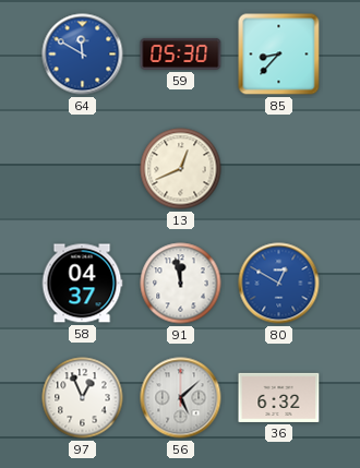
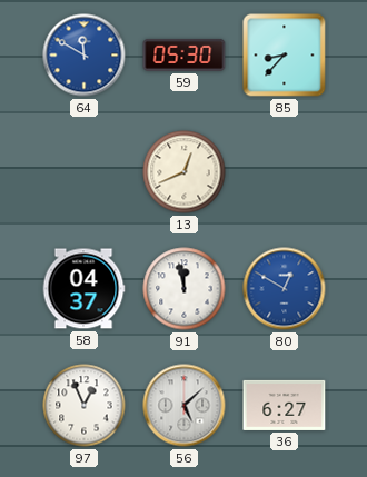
36: 6:32 -> 6:27 (285, 405)
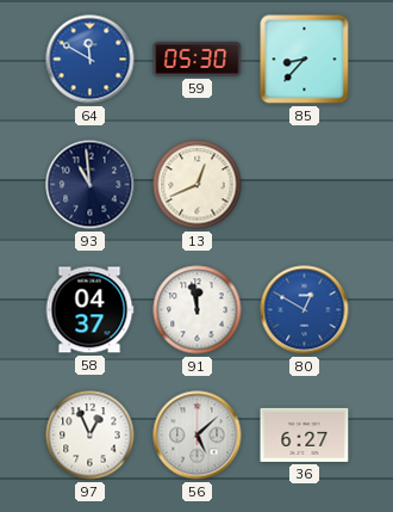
93: none -> 10:59 (91, 185)
